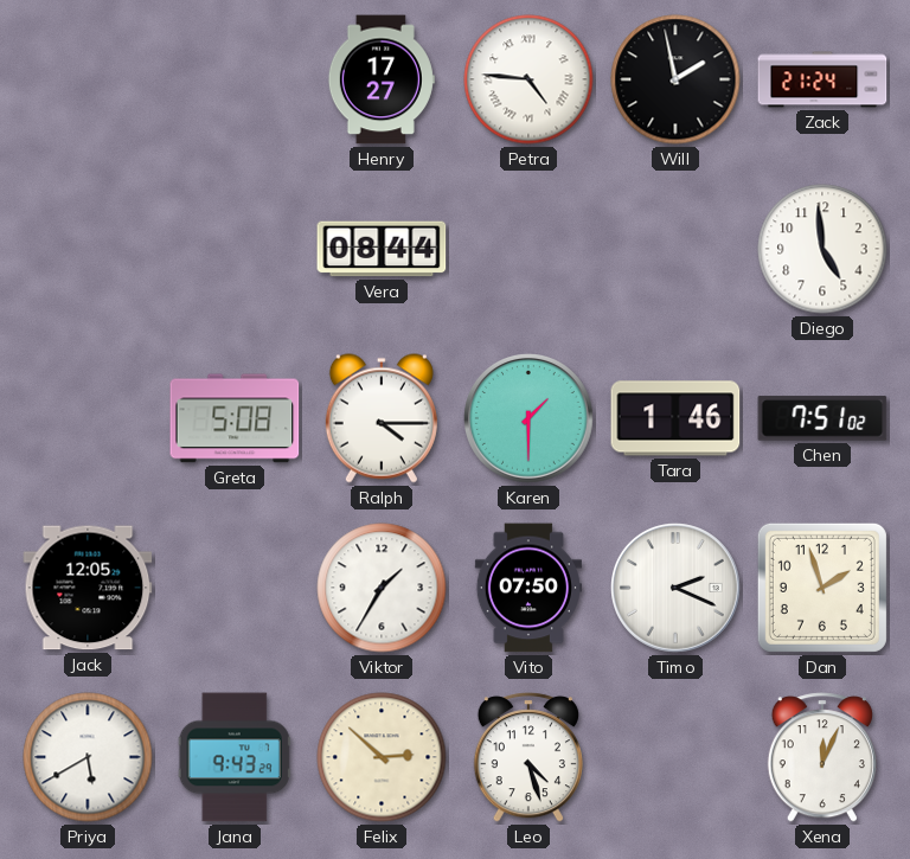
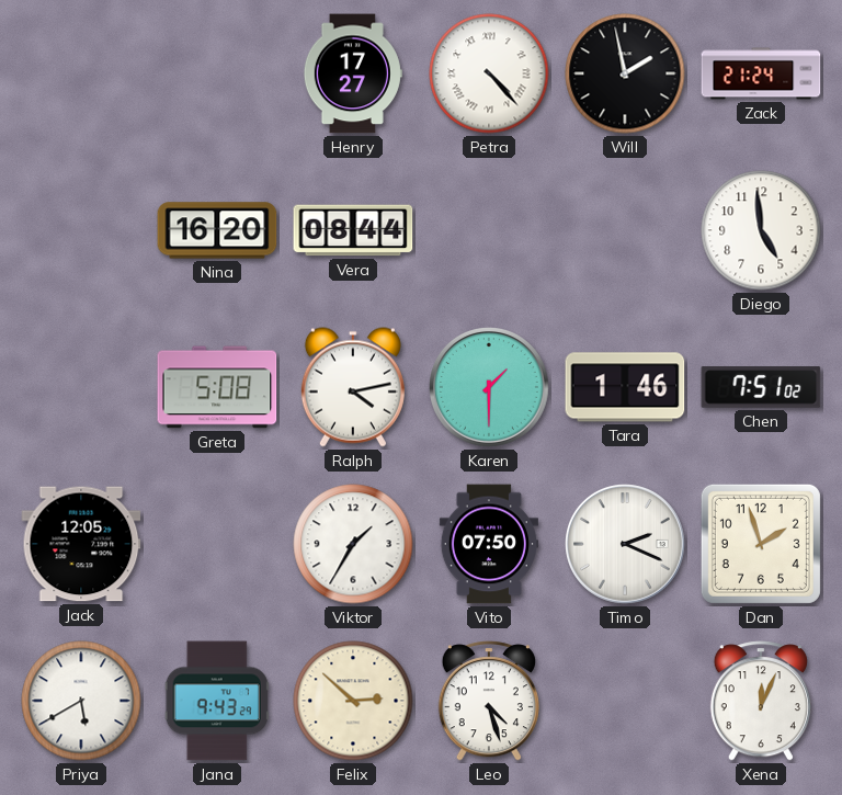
Petra: 4:46 -> 4:23 (489, 73)
Nina: none -> 16:20 (217, 230)
Ralph: 4:15 -> 4:13 (353, 387)
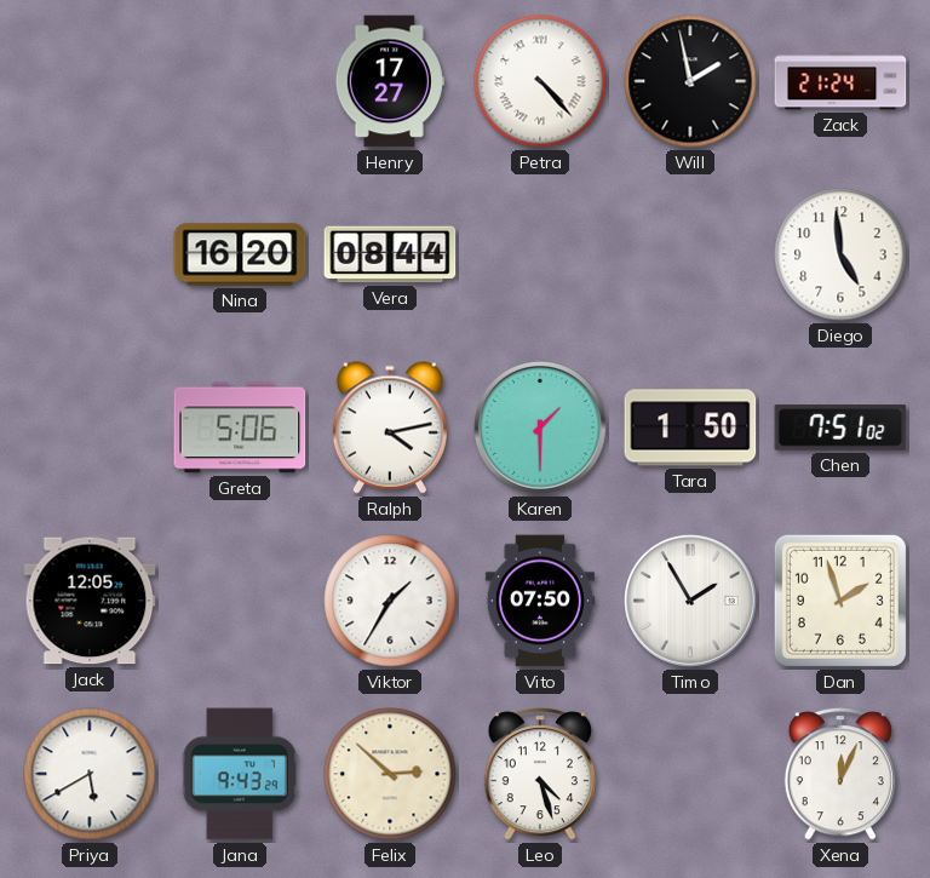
Greta: 5:08 -> 5:06 (240, 427)
Tara: 1:46 -> 1:50 (690, 427)
Timo: 2:19 -> 1:55 (691, 602)
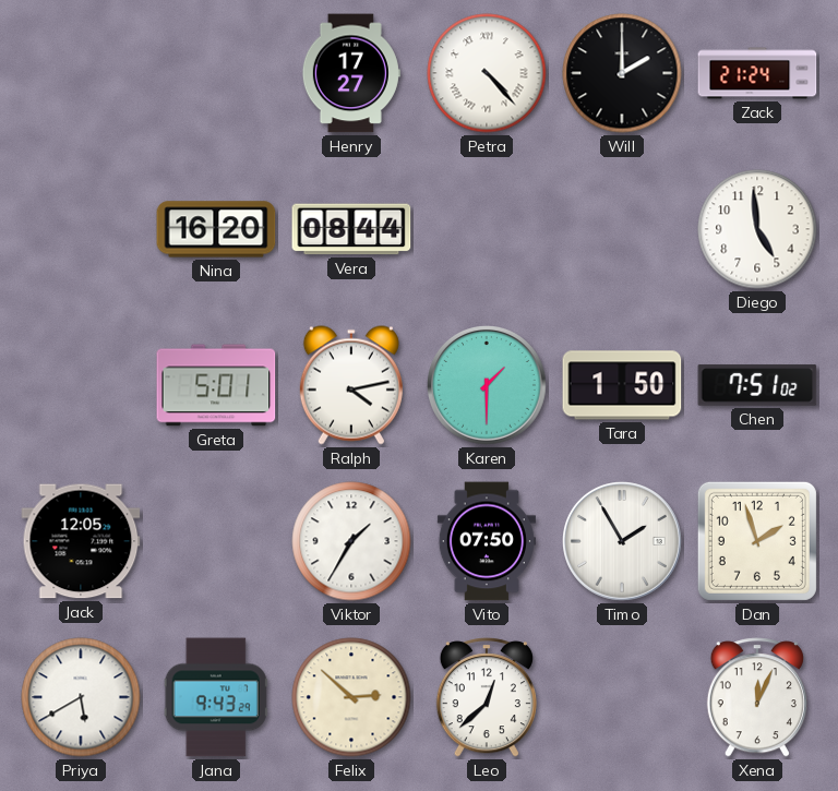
Will: 1:58 -> 2:00 (622, 73)
Greta: 5:06 -> 5:01 (216, 385)
Leo: 4:27 -> 12:38 (487, 697)
